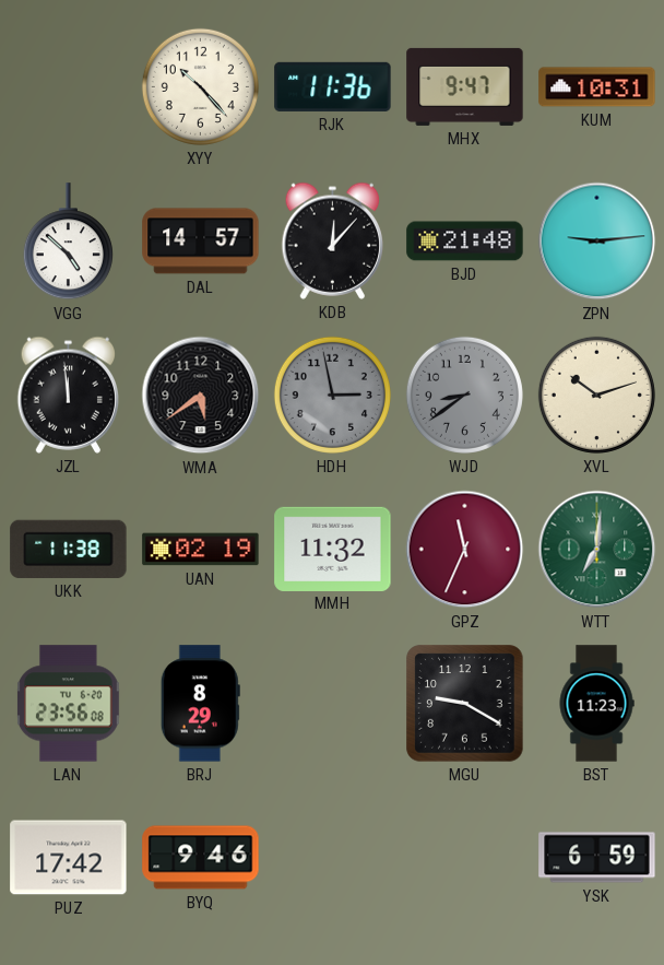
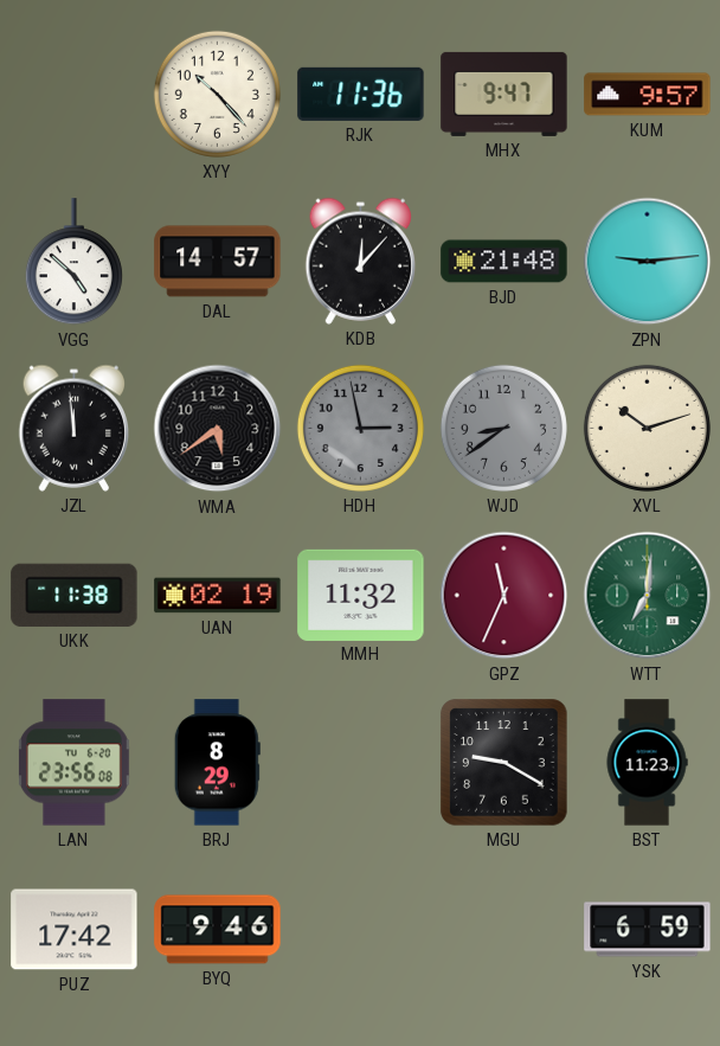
KUM: 10:31 -> 9:57 (648, 95)
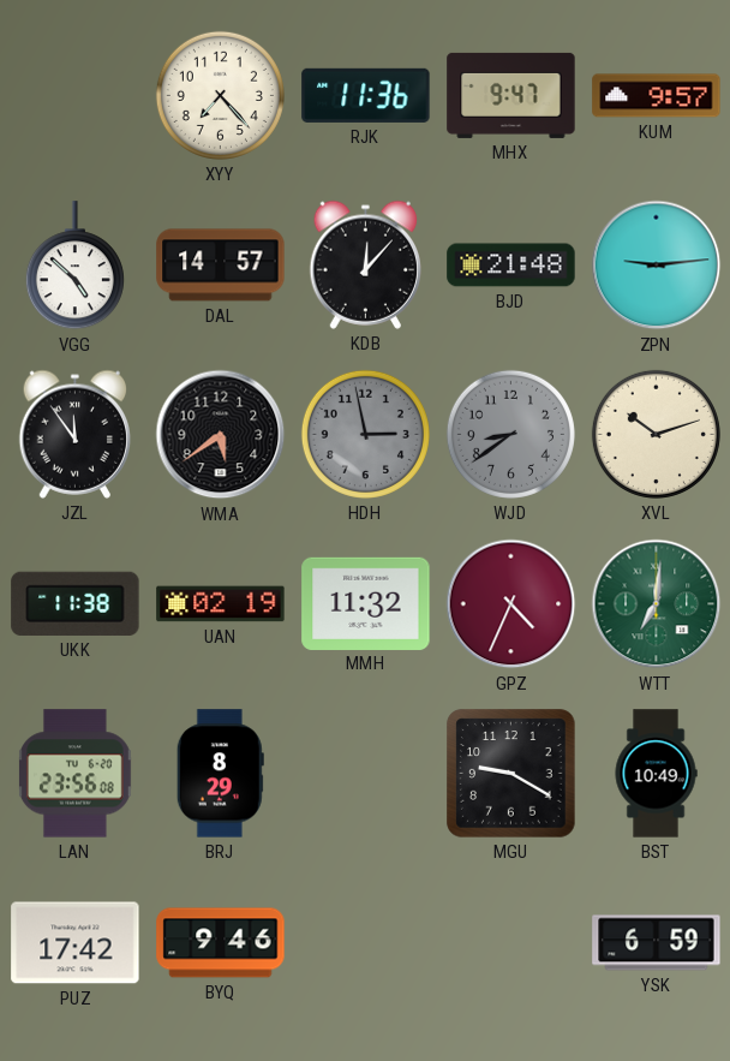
XYY: 10:23 -> 7:23 (220, 95)
JZL: 11:59 -> 11:54 (74, 434)
GPZ: 11:34 -> 4:34 (511, 604)
BST: 11:23 -> 10:49 (656, 774)
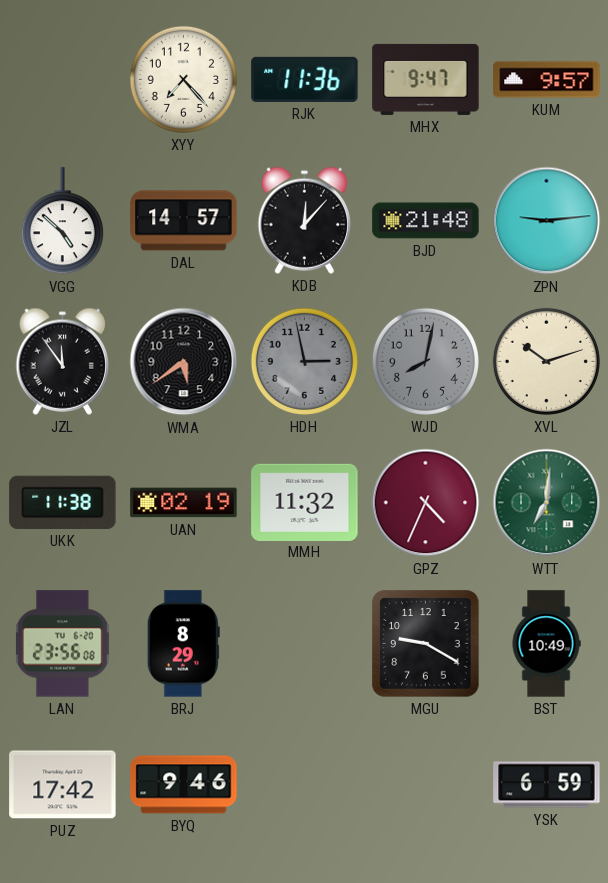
WJD: 8:39 -> 8:02 (425, 361)
